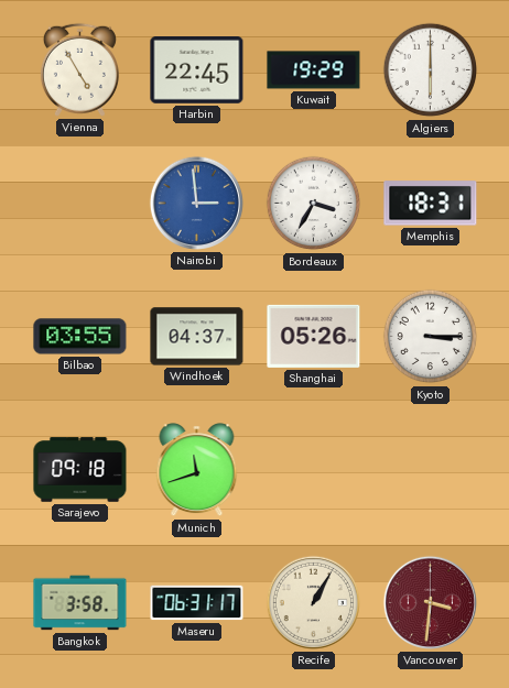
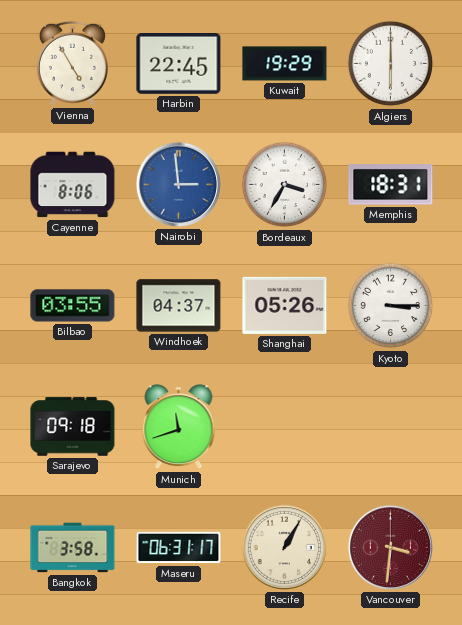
Cayenne: none -> 8:06 (73, 185)
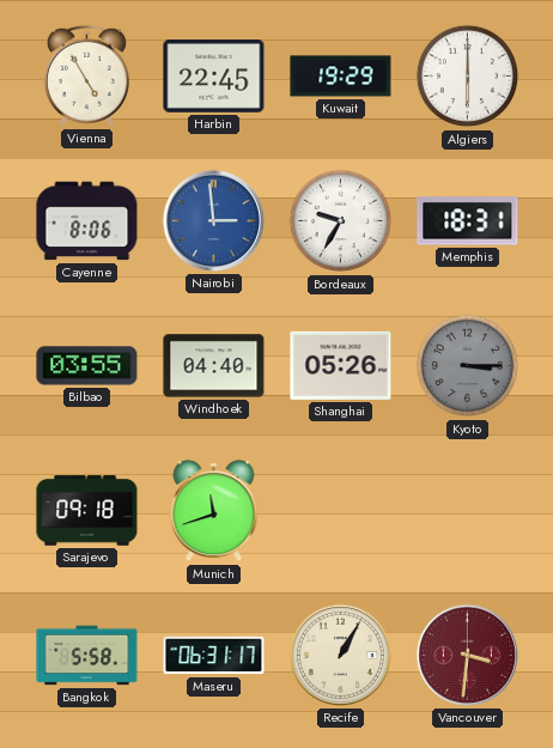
Bordeaux: 3:35 -> 9:35 (341, 221)
Windhoek: 04:37 -> 04:40 (214, 366)
Kyoto dial: white -> grey (468, 366)
Bangkok: 3:58 -> 5:58 (87, 656)
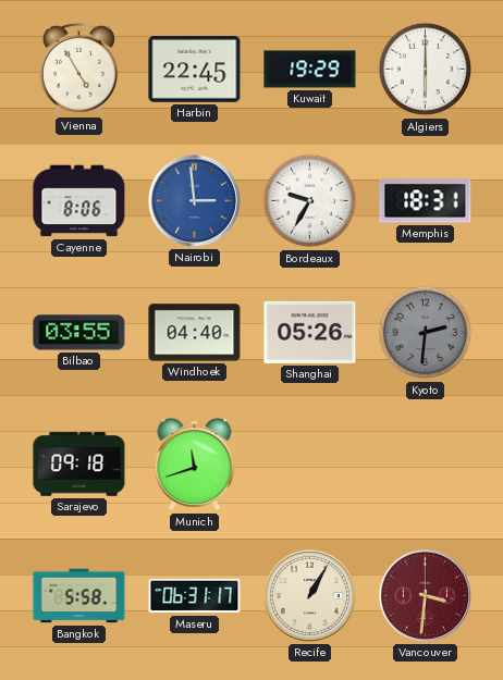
Kyoto: 3:15 -> 2:31 (426, 333)
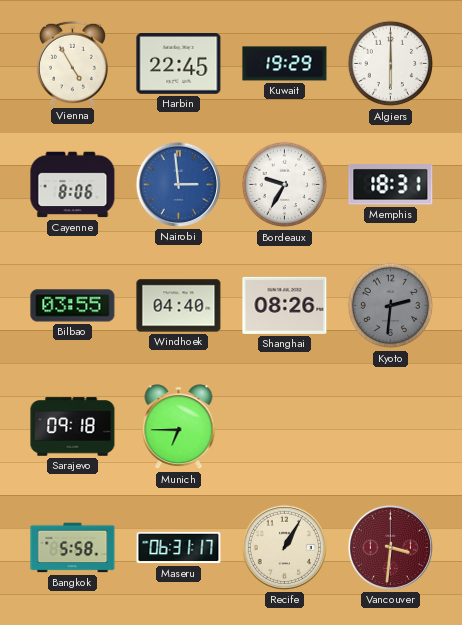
Shanghai: 05:26 -> 08:26 (285, 305)
Munich: 11:42 -> 6:45 (179, 427)
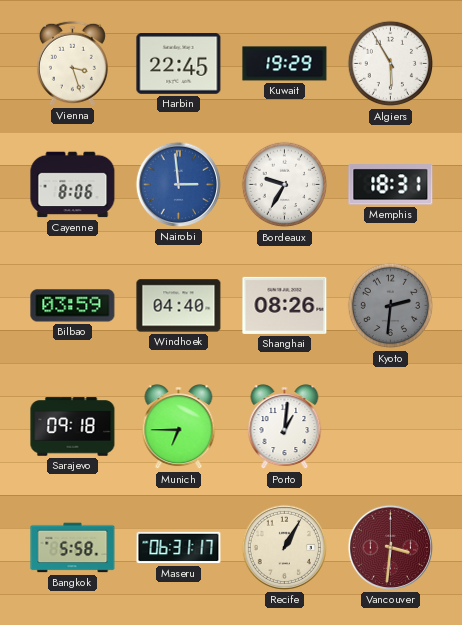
Vienna: 4:55 -> 3:27 (72, 63)
Algiers: 6:00 -> 5:55 (391, 64)
Bilbao: 03:55 -> 03:59 (73, 306)
Porto: none -> 1:01 (285, 427)
